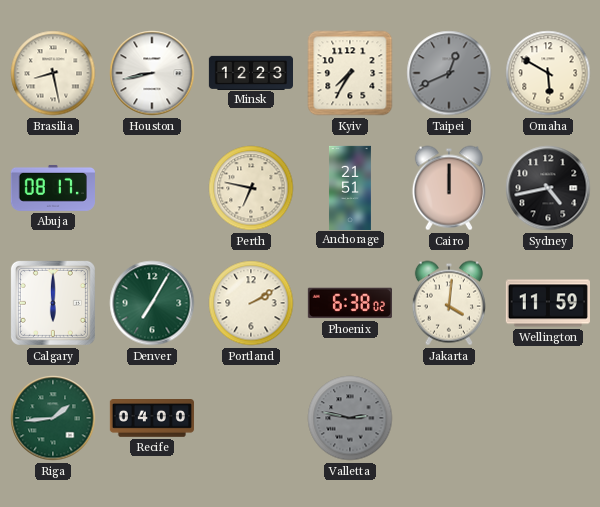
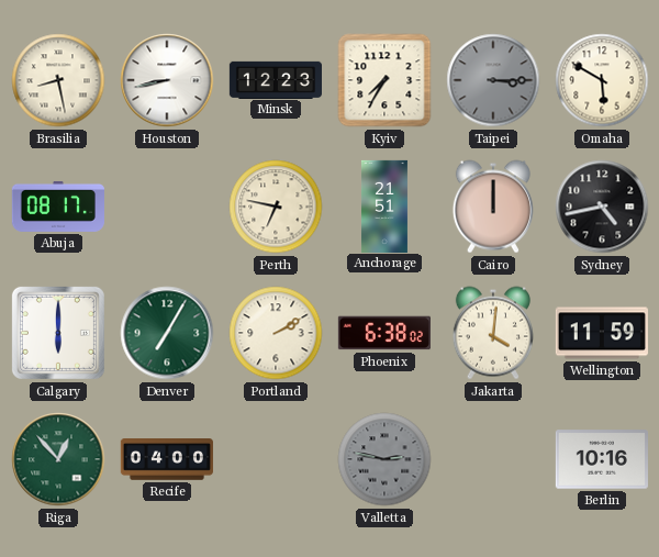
Taipei: 12:41 -> 3:15 (493, 80)
Riga: 1:44 -> 12:53 (58, 459)
Berlin: none -> 10:16 (602, 459)
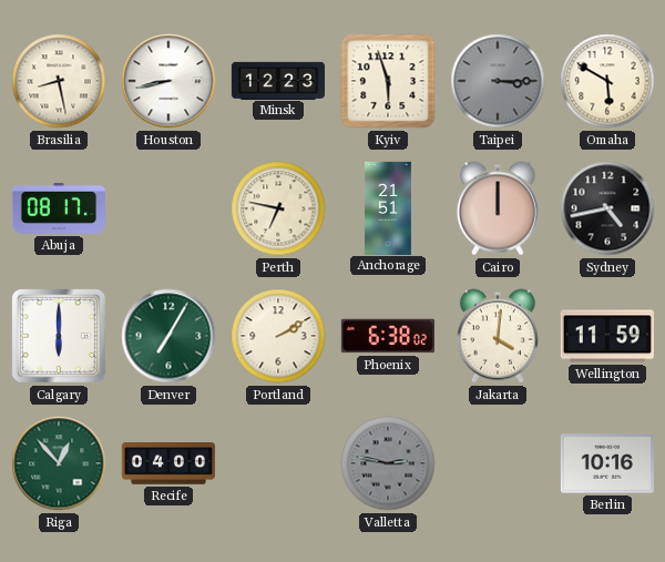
Kyiv: 7:35 -> 5:57 (388, 81)
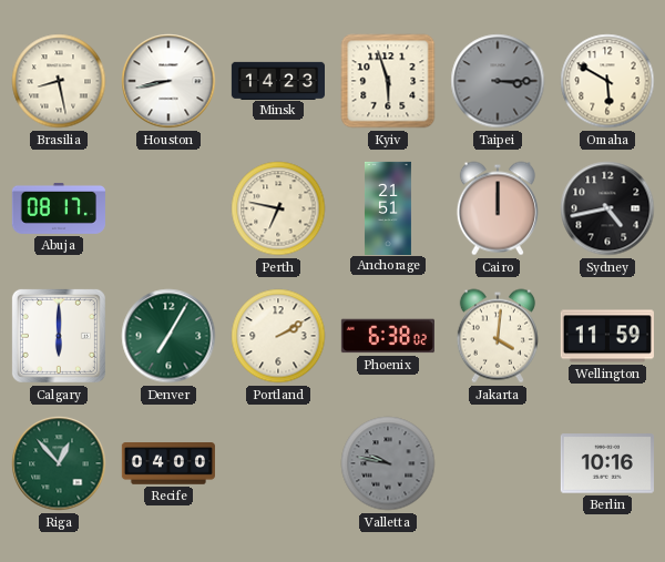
Minsk: 12:23 -> 14:23 (277, 80)
Valletta: 2:47 -> 9:47 (388, 463)
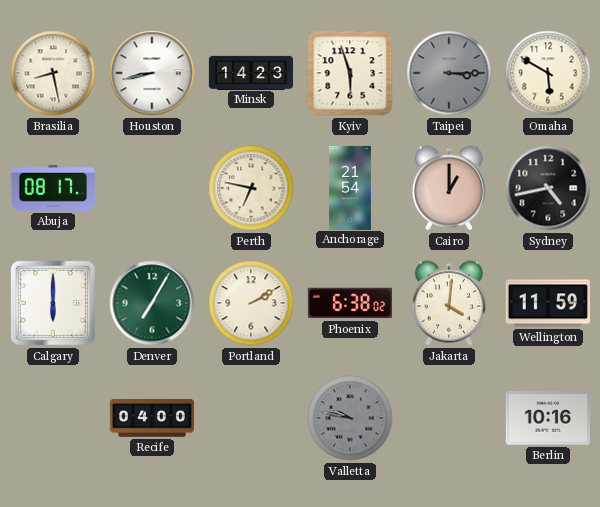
Anchorage: 21:51 -> 21:54 (350, 187)
Cairo: 12:00 -> 1:00 (449, 188)
Riga: 12:53 -> none (59, 463)
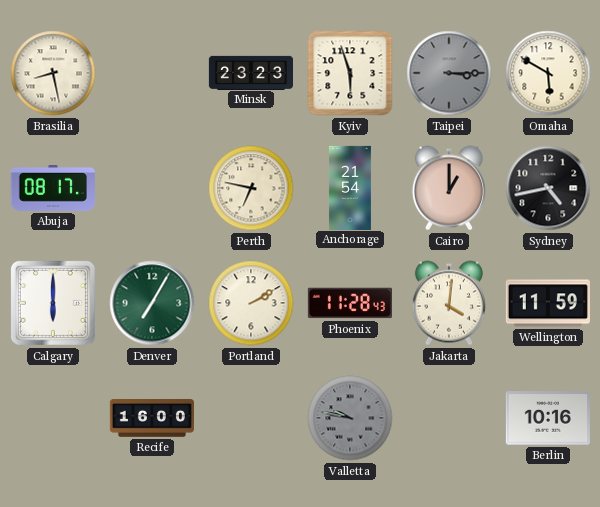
Houston: 8:43 -> none (152, 73)
Minsk: 14:23 -> 23:23 (250, 72)
Phoenix: 6:38 -> 11:28 (350, 303)
Recife: 04:00 -> 16:00 (152, 419)
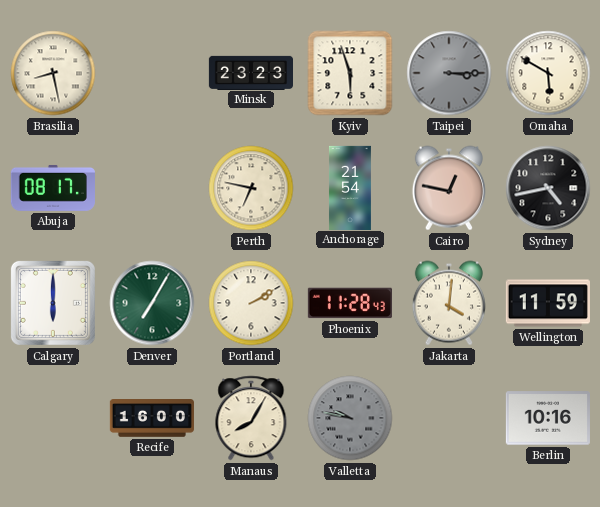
Cairo: 1:00 -> 12:47 (449, 188)
Manaus: none -> 8:05 (251, 418)
